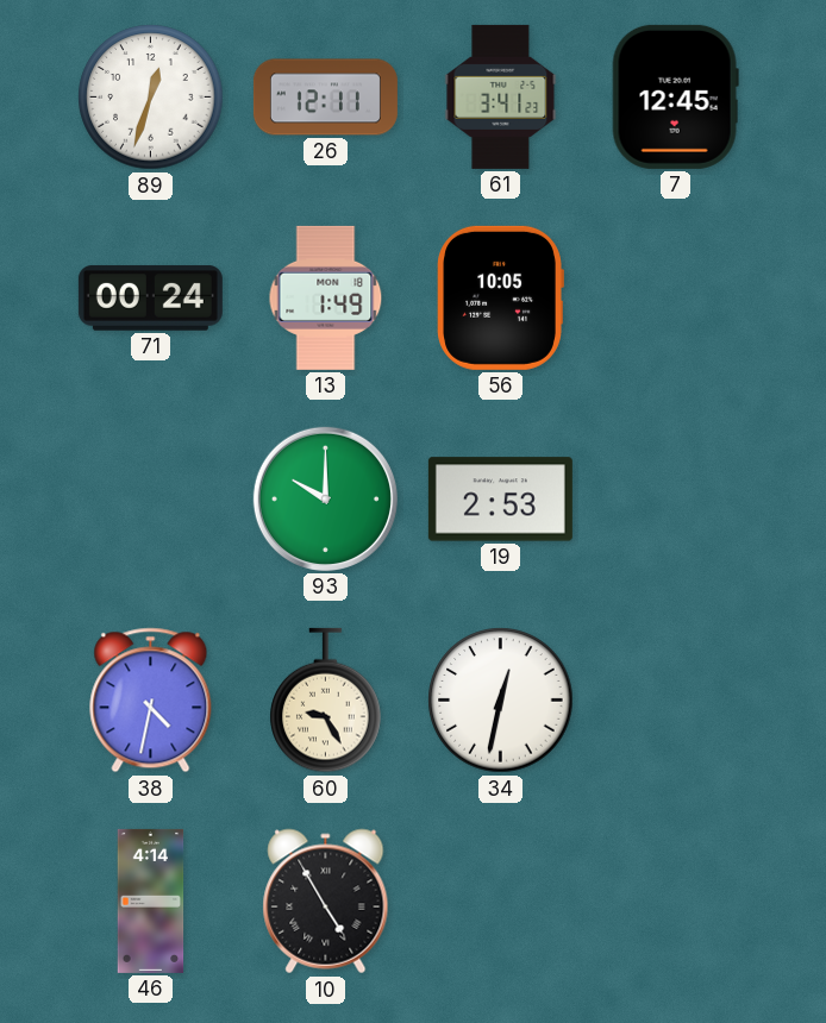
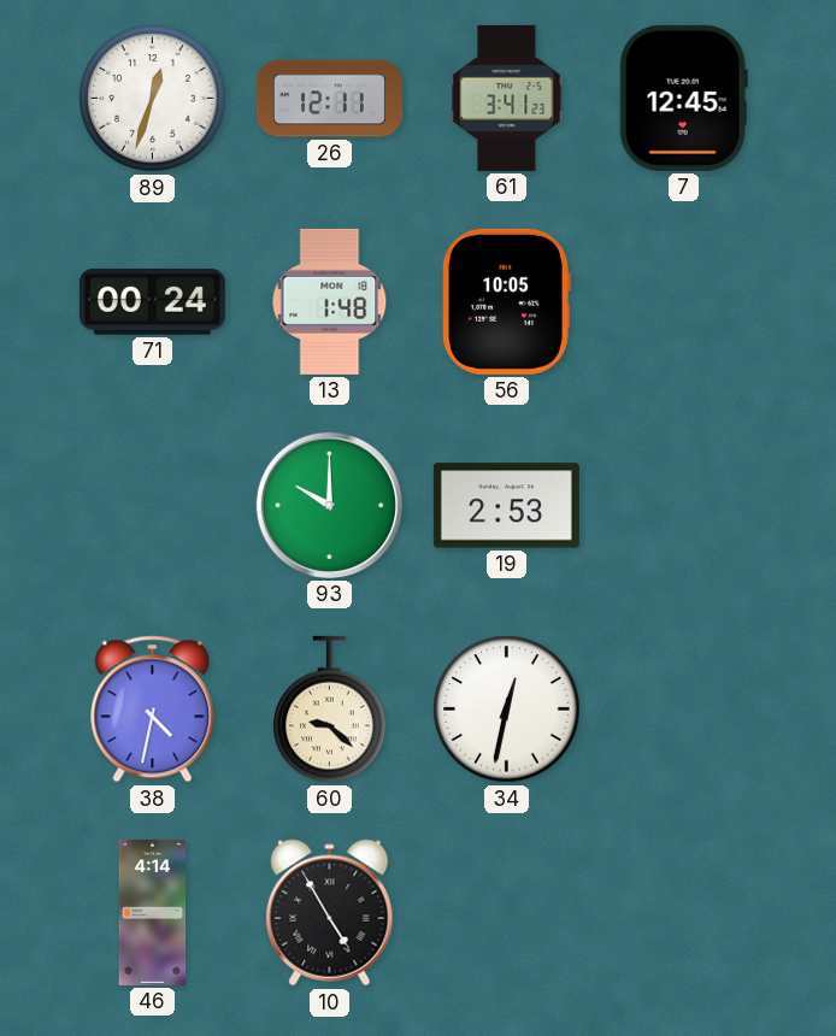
13: 1:49 -> 1:48 (330, 301)
60: 9:25 -> 9:22 (330, 710)
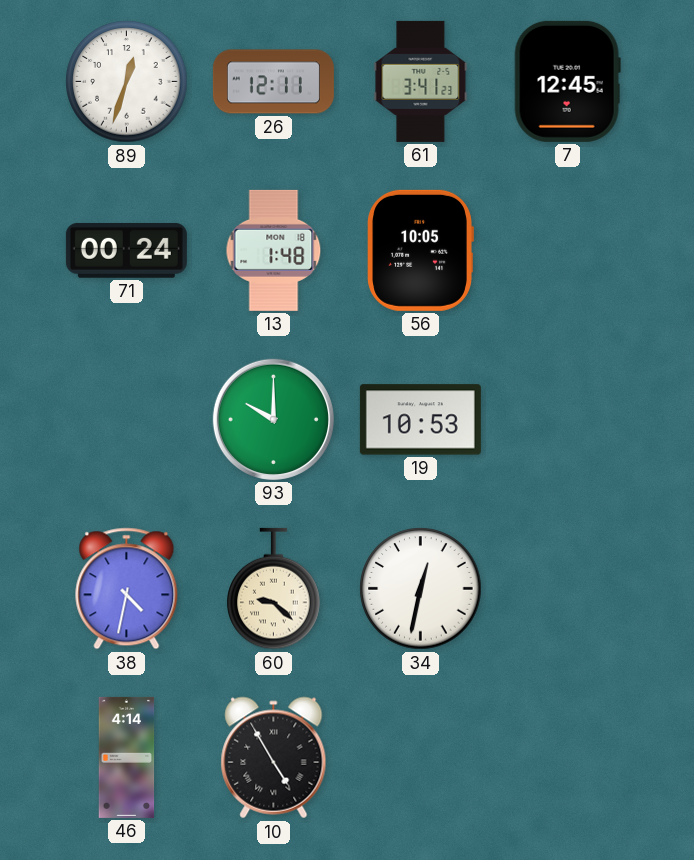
19: 2:53 -> 10:53 (420, 420)
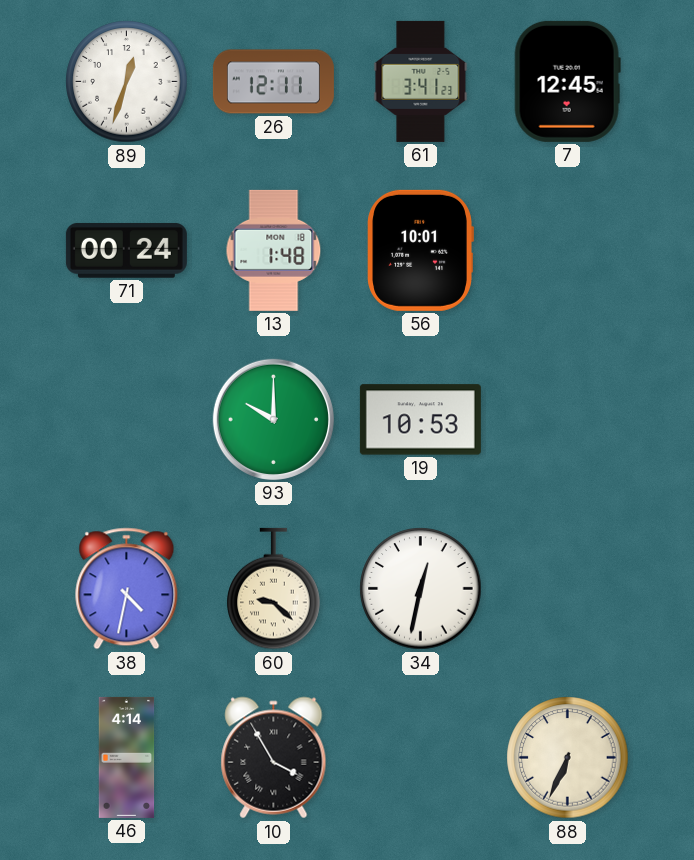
56: 10:05 -> 10:01 (420, 250)
10: 4:55 -> 3:55 (274, 758)
88: none -> 6:34 (568, 758)
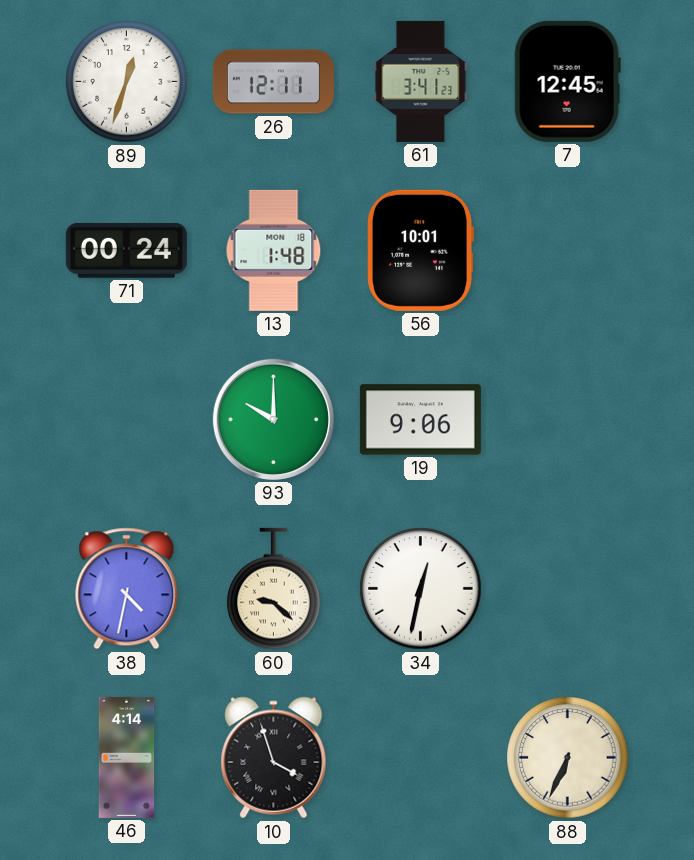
19: 10:53 -> 9:06 (420, 420)
10: 3:55 -> 3:57 (274, 758)
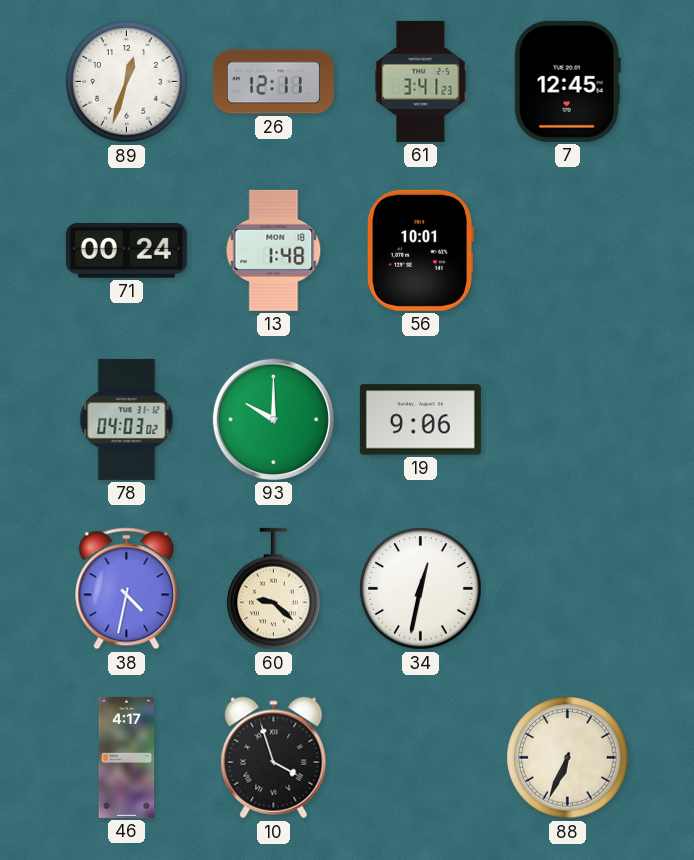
78: none -> 04:03 (127, 419)
46: 4:14 -> 4:17 (127, 757)
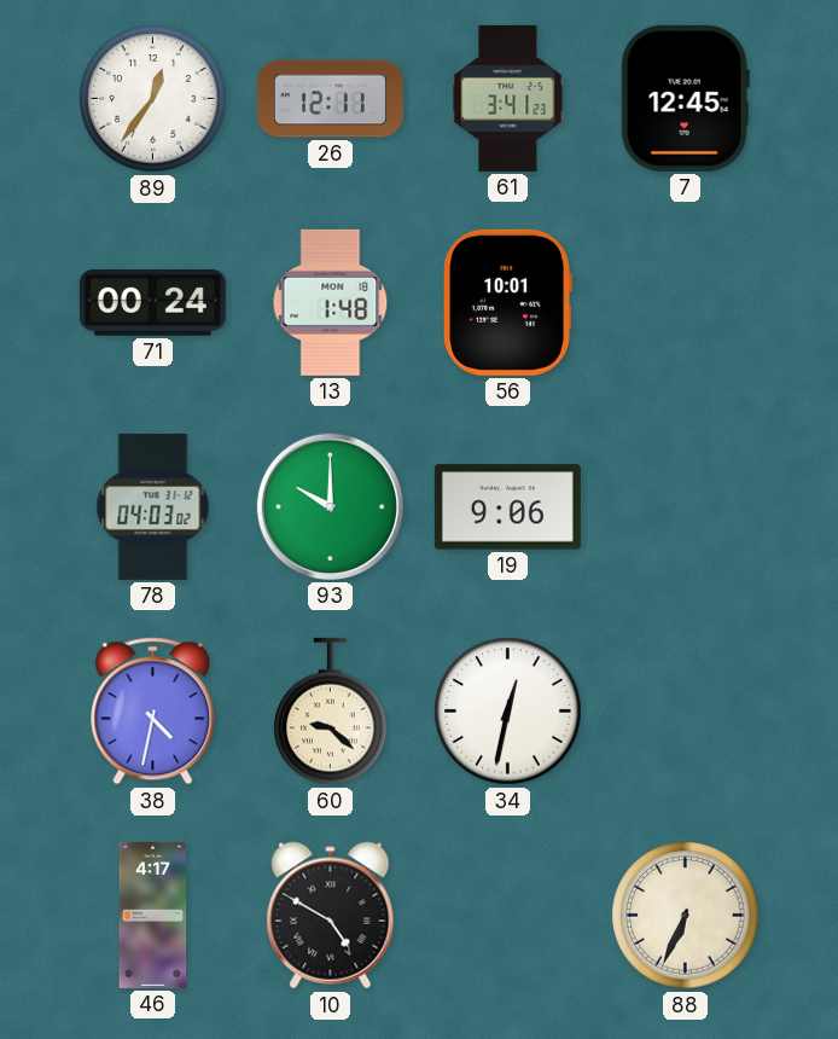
89: 12:33 -> 12:36 (153, 99)
10: 3:57 -> 4:50 (331, 916)
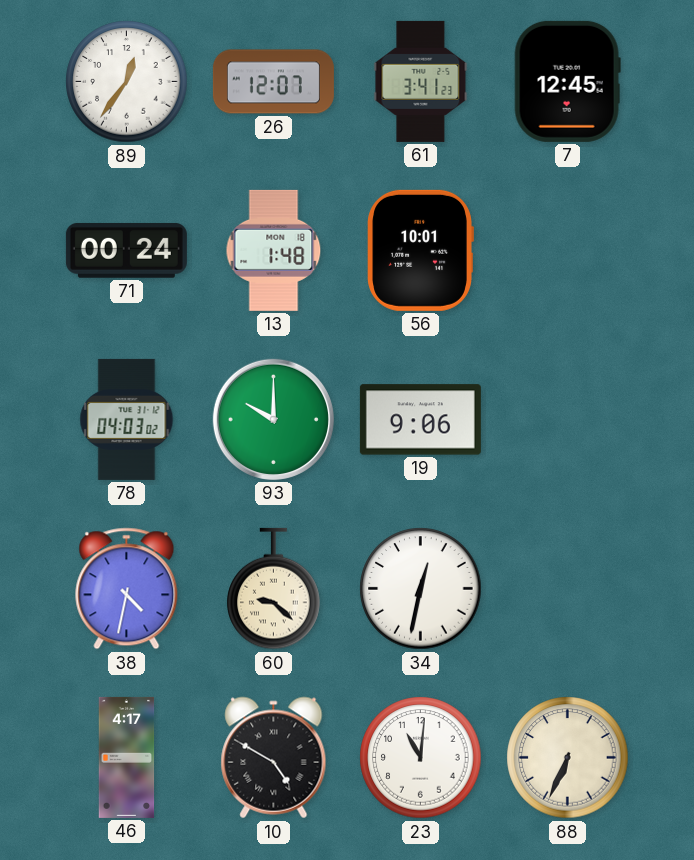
26: 12:11 -> 12:07 (273, 82)
23: none -> 11:01 (421, 758)
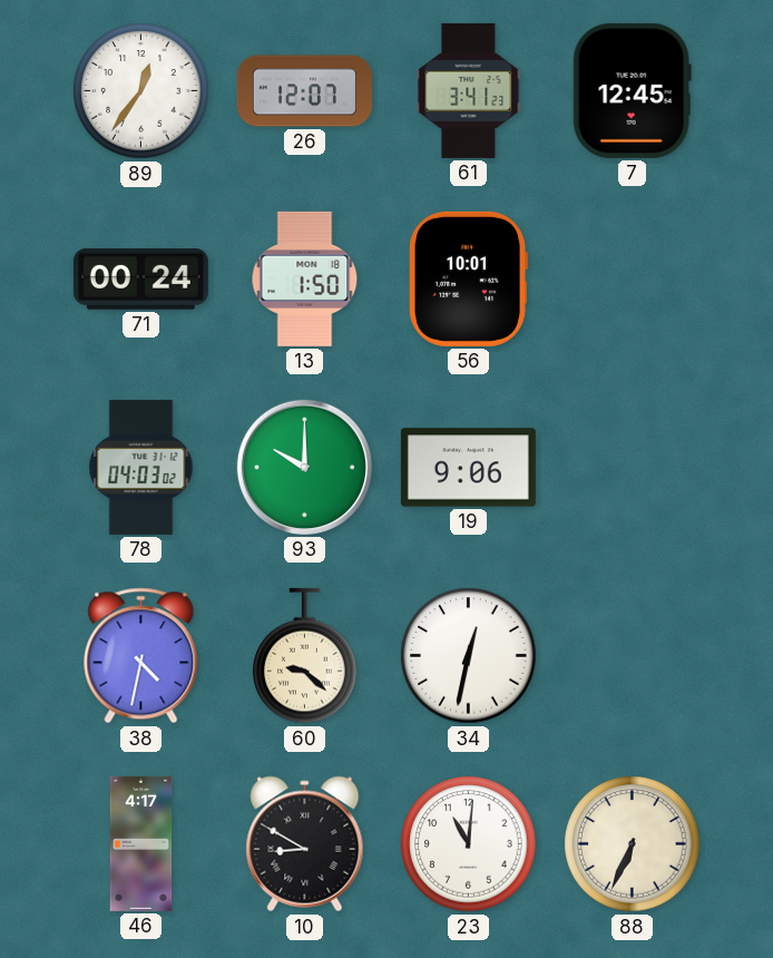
13: 1:48 -> 1:50 (305, 278)
10: 4:50 -> 8:50 (305, 844)
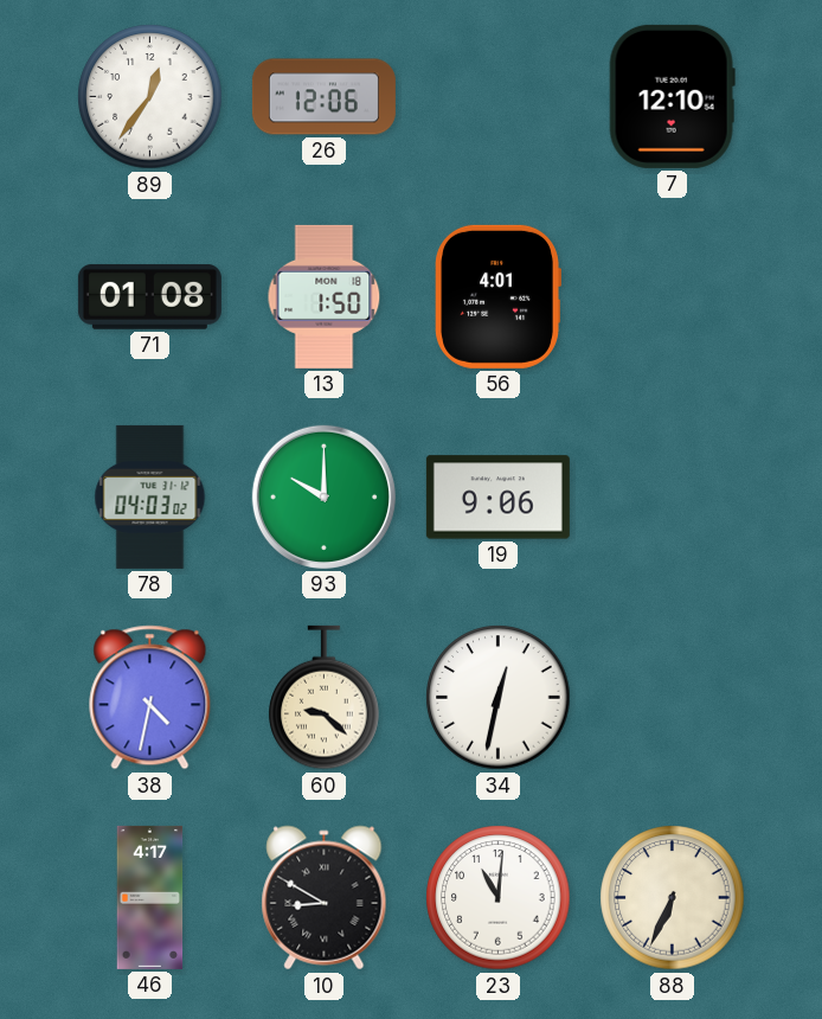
26: 12:07 -> 12:06 (323, 97)
61: 3:41 -> none (469, 90)
7: 12:45 -> 12:10 (672, 96)
71: 00:24 -> 01:08 (149, 297)
56: 10:01 -> 4:01 (497, 296)
